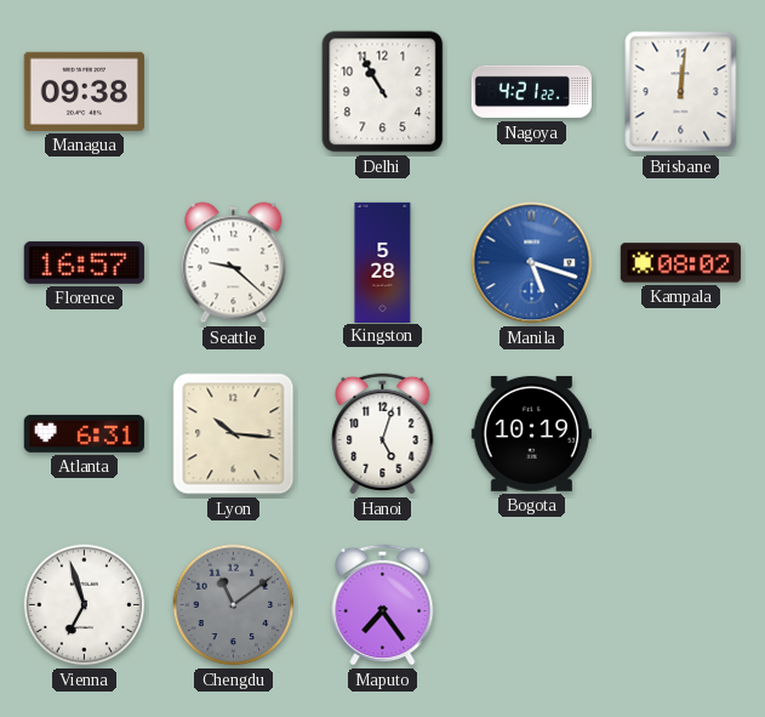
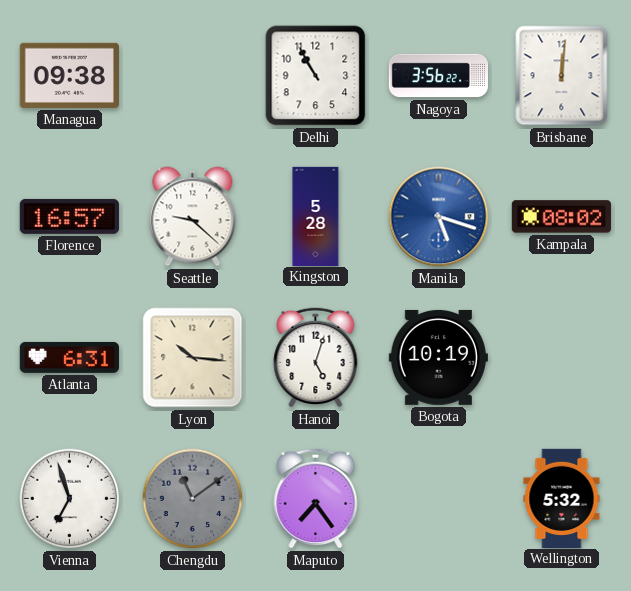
Nagoya: 4:21 -> 3:56 (438, 76)
Wellington: none -> 5:32 (562, 498)
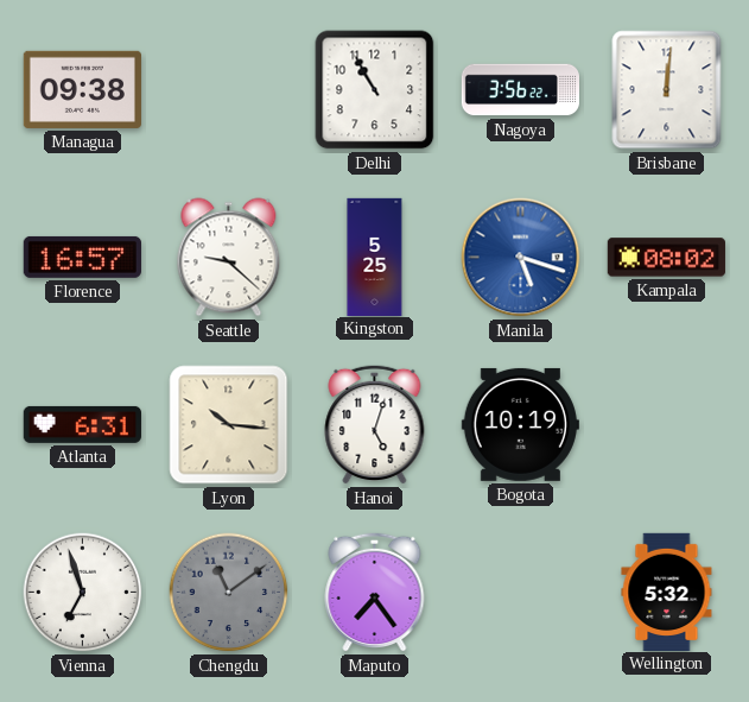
Kingston: 5:28 -> 5:25 (375, 257)
